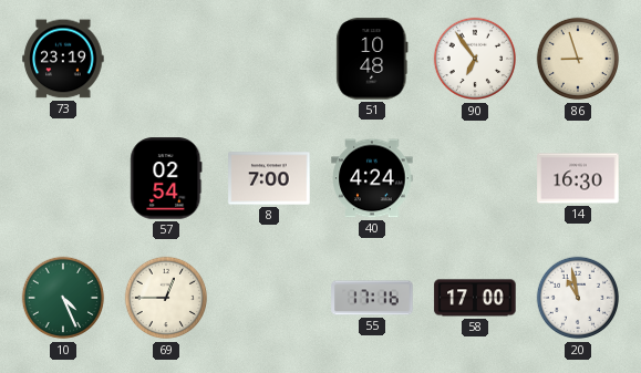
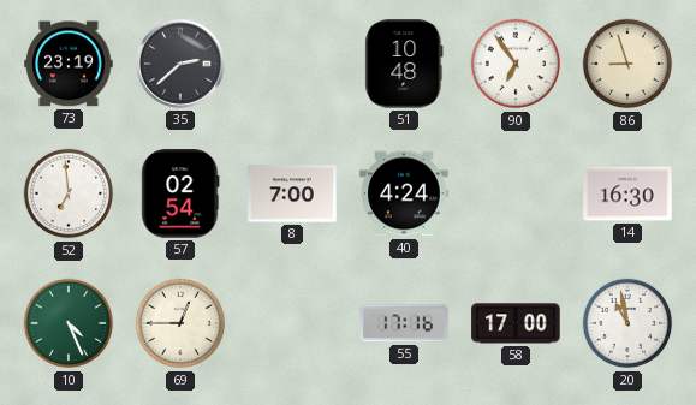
35: none -> 2:38 (182, 65)
52: none -> 6:59 (69, 193)
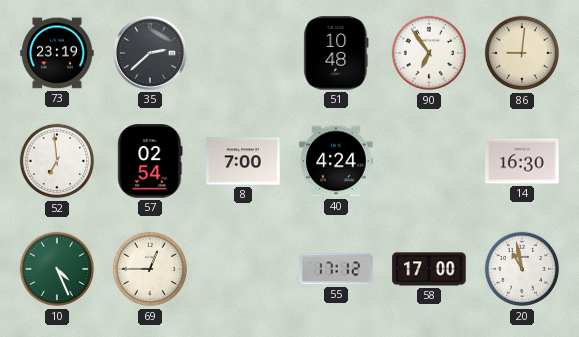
86: 8:57 -> 9:01 (522, 53)
55: 17:16 -> 17:12 (336, 269)
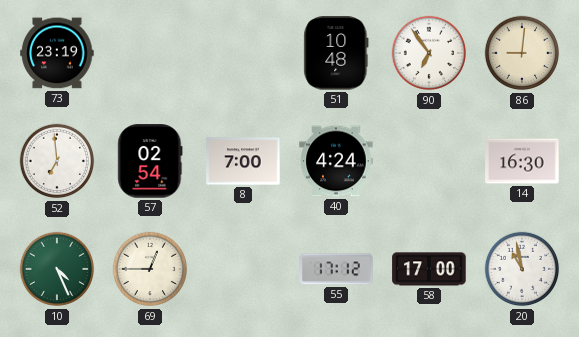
35: 2:38 -> none (151, 54)
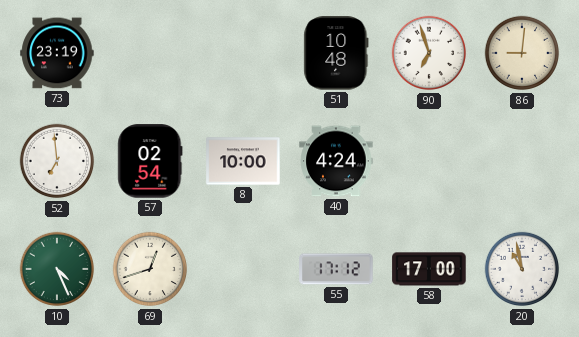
90: 6:54 -> 6:57 (429, 53)
8: 7:00 -> 10:00 (243, 161)
14: 16:30 -> none (522, 161)
69: 12:45 -> 12:42 (150, 269)
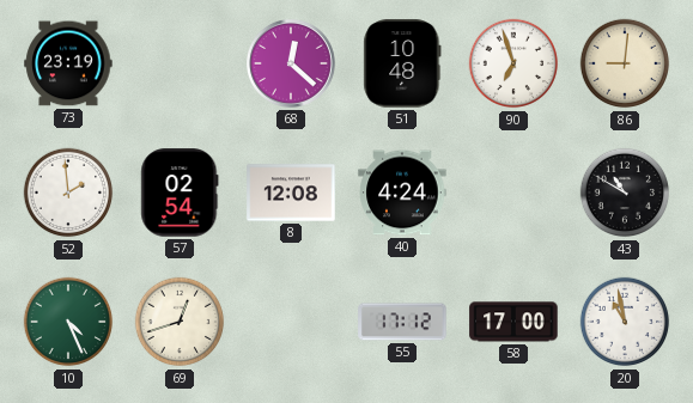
68: none -> 12:22 (292, 65)
52: 6:59 -> 1:59 (68, 193)
8: 10:00 -> 12:08 (291, 193)
43: none -> 10:50 (625, 193)
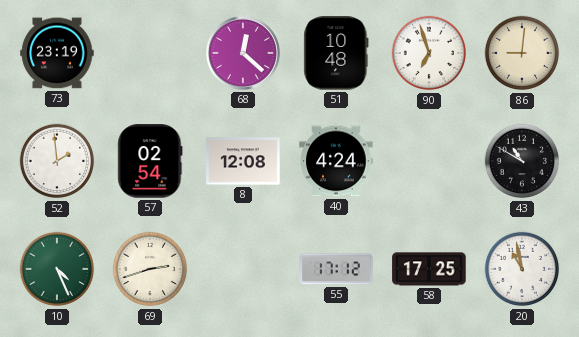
69: 12:42 -> 2:42 (150, 269)
58: 17:00 -> 17:25 (429, 269)
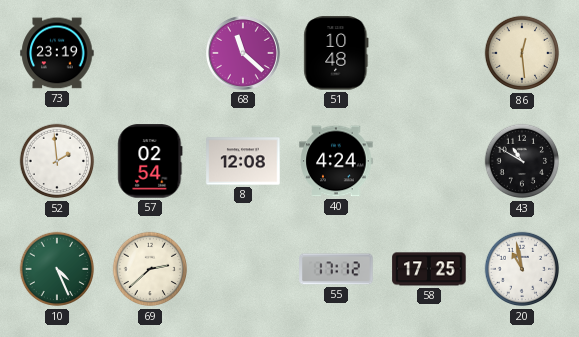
68: 12:22 -> 11:22 (244, 54)
90: 6:57 -> none (429, 53)
86: 9:01 -> 12:29 (522, 53)
69: 2:42 -> 2:38 (150, 269)
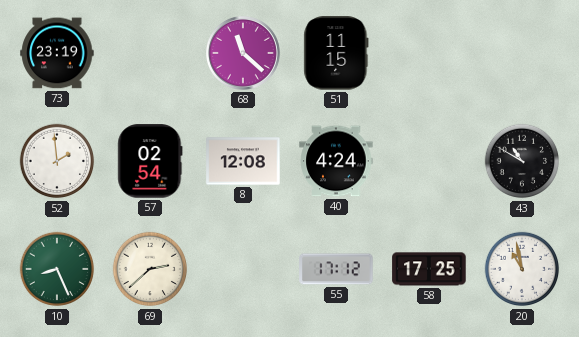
51: 10:48 -> 11:15 (336, 53)
86: 12:29 -> none (522, 53)
10: 4:26 -> 8:26 (57, 269)
